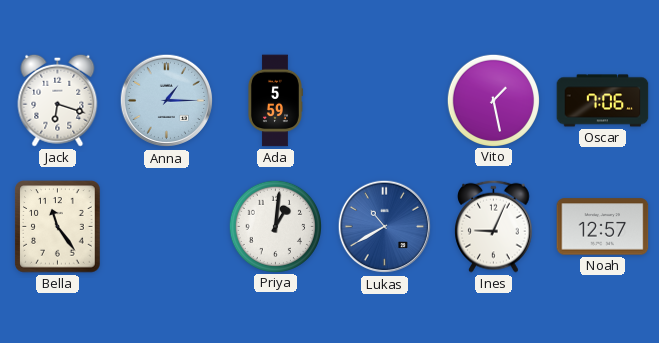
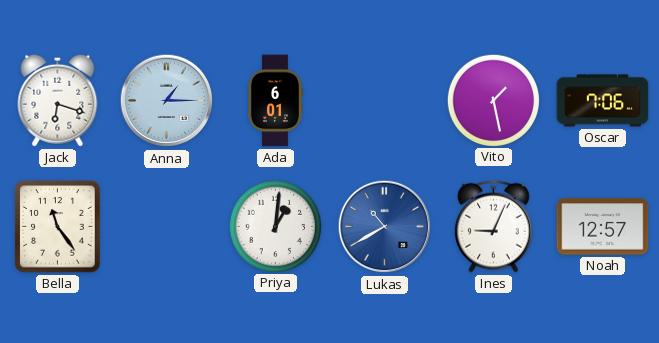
Ada: 5:59 -> 6:01 (276, 101)
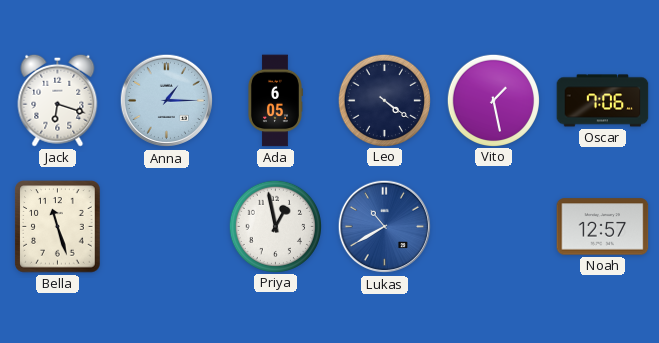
Ada: 6:01 -> 6:05 (276, 101)
Leo: none -> 4:21 (384, 100)
Bella: 11:24 -> 11:27 (58, 227)
Priya: 1:01 -> 12:58 (275, 226)
Ines: 9:04 -> none (494, 226)
